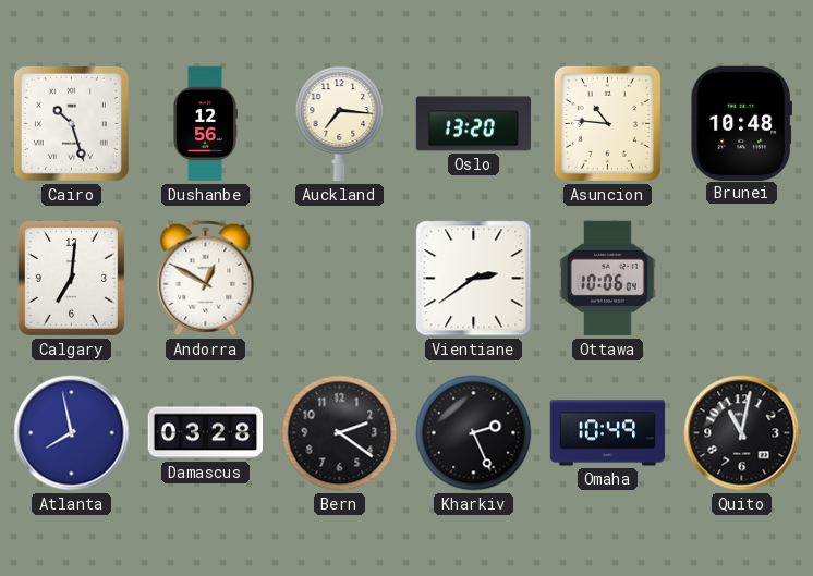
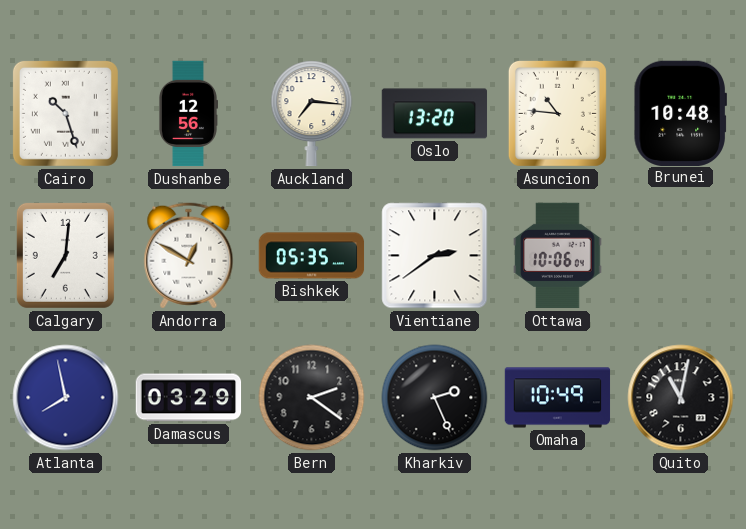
Bishkek: none -> 05:35 (312, 256)
Damascus: 03:28 -> 03:29 (189, 398)
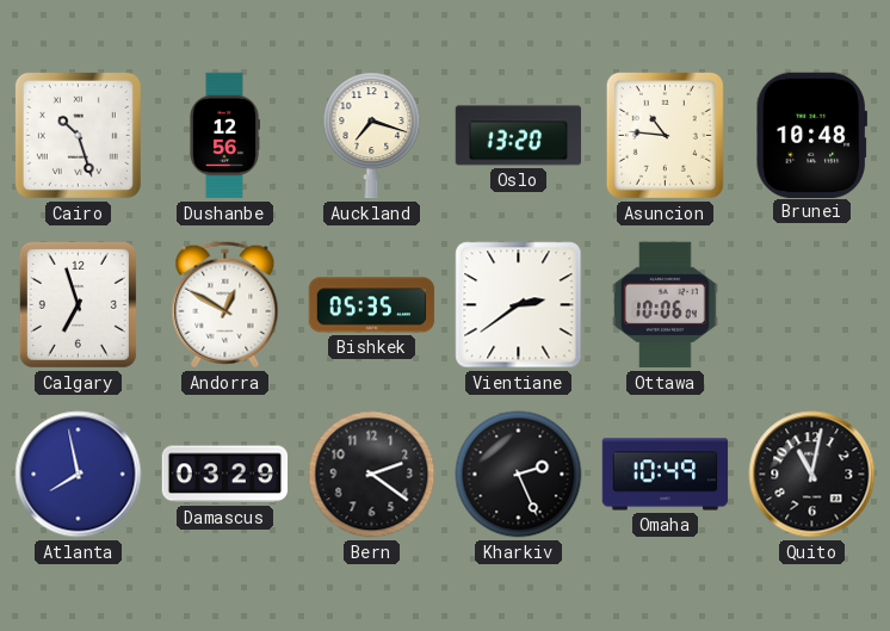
Auckland: 7:16 -> 7:18 (372, 136)
Calgary: 7:01 -> 6:57 (78, 304)
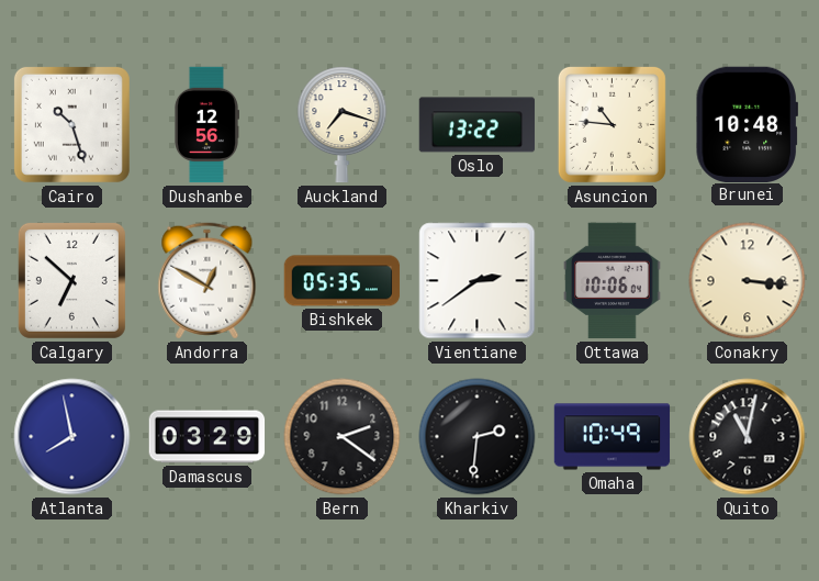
Oslo: 13:20 -> 13:22 (478, 125)
Calgary: 6:57 -> 6:52 (71, 280)
Conakry: none -> 3:16 (748, 281)
Kharkiv: 2:26 -> 2:31 (478, 437)
